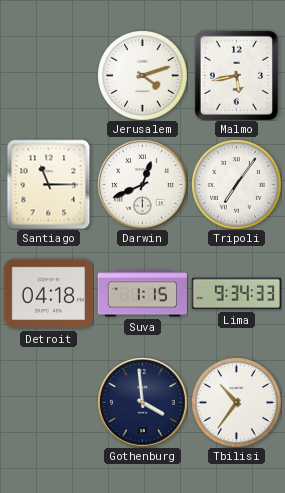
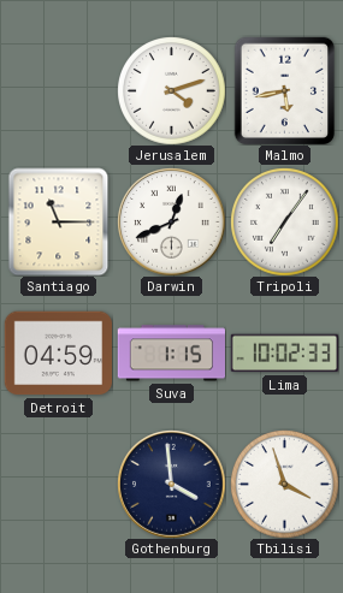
Detroit: 04:18 -> 04:59 (58, 354)
Lima: 9:34 -> 10:02 (284, 354)
Tbilisi: 10:36 -> 3:57 (285, 485)
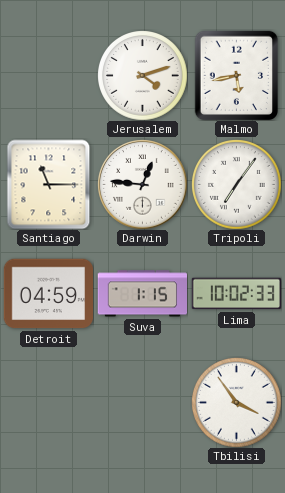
Darwin: 12:41 -> 12:46 (143, 185)
Gothenburg: 3:59 -> none (172, 485)
Tbilisi: 3:57 -> 3:54 (237, 403)
